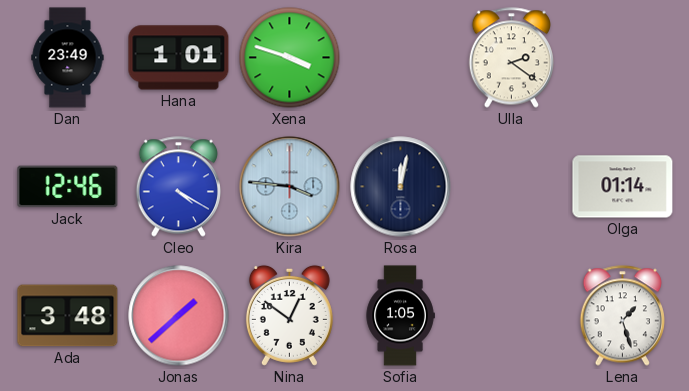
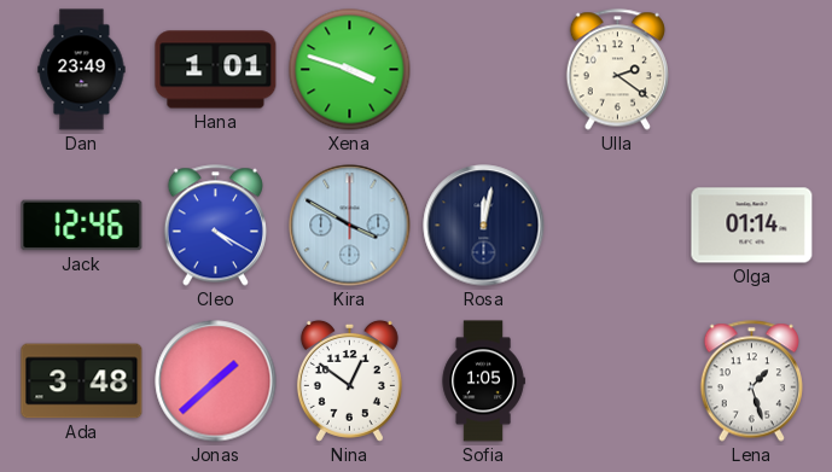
Kira: 3:46 -> 3:50 (350, 226)
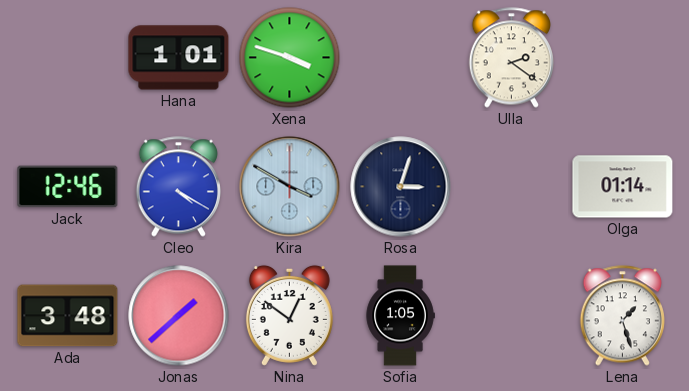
Dan: 23:49 -> none (82, 70)
Rosa: 12:02 -> 3:03 (401, 187)
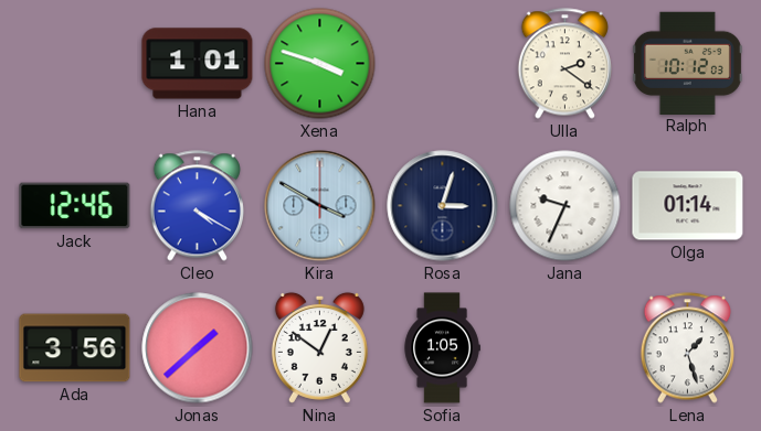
Ralph: none -> 10:12 (687, 63)
Jana: none -> 9:34 (566, 206)
Ada: 3:48 -> 3:56 (75, 348)
